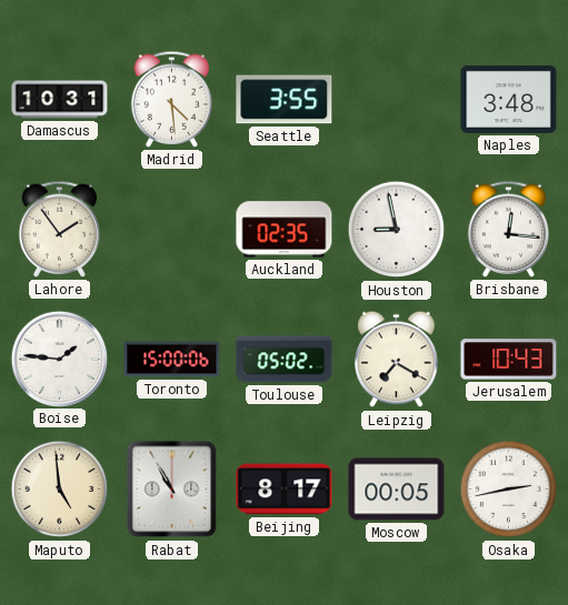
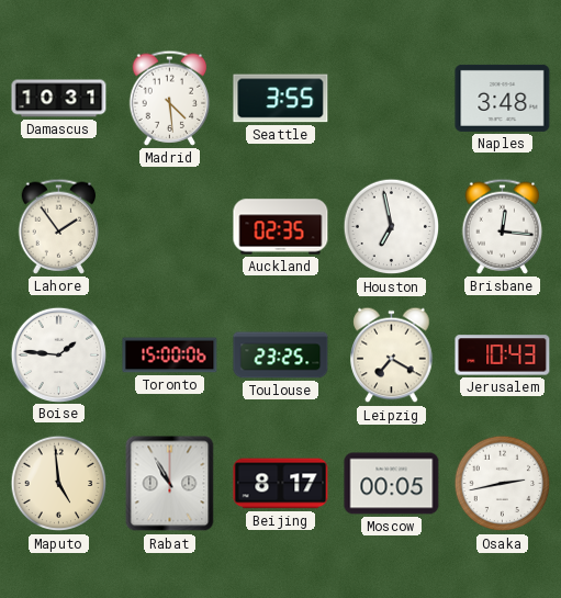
Houston: 8:58 -> 6:58 (392, 227)
Toulouse: 05:02 -> 23:25 (281, 356)
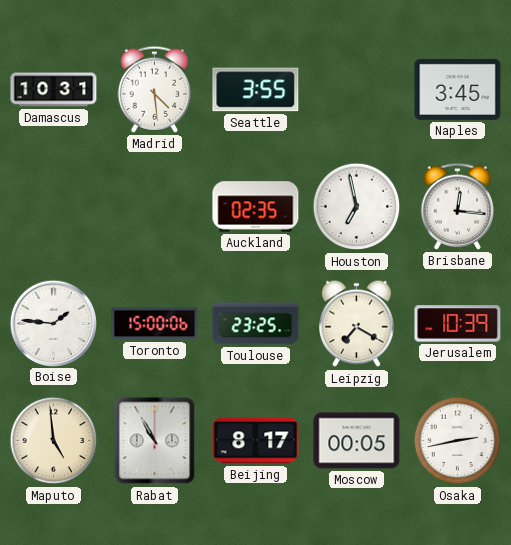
Naples: 3:48 -> 3:45 (458, 89)
Lahore: 1:54 -> none (59, 226)
Jerusalem: 10:43 -> 10:39 (458, 324)
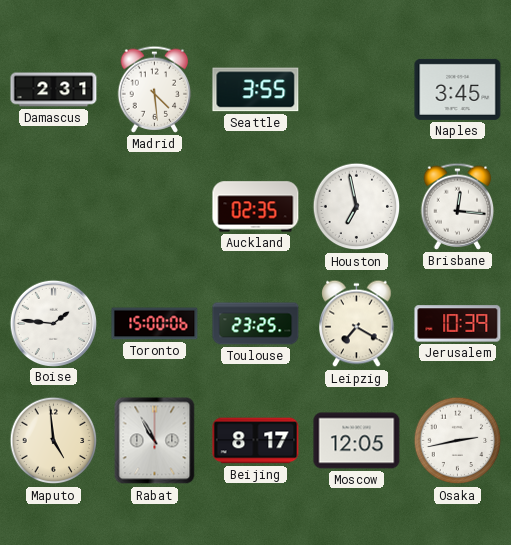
Damascus: 10:31 -> 2:31 (54, 90)
Moscow: 00:05 -> 12:05 (357, 441)
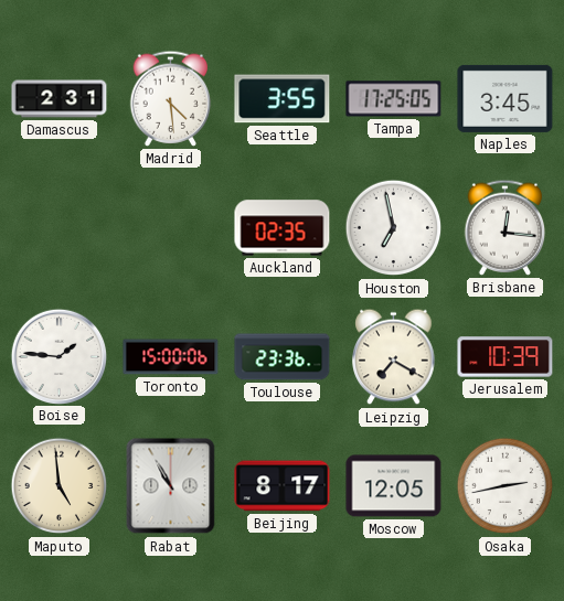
Tampa: none -> 17:25 (394, 99)
Toulouse: 23:25 -> 23:36 (283, 357)
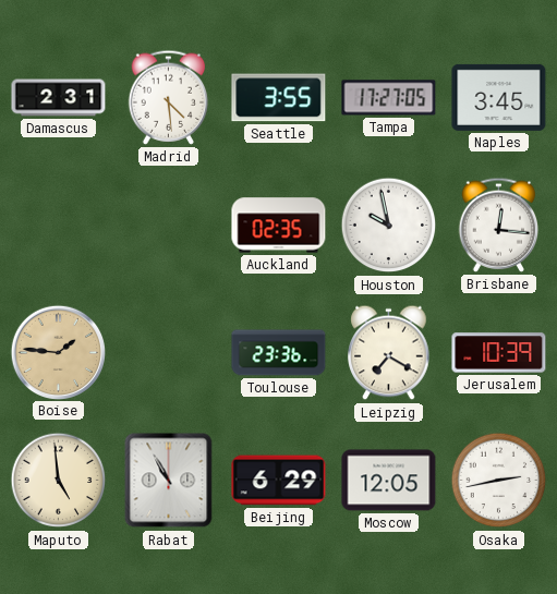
Tampa: 17:25 -> 17:27 (389, 98)
Houston: 6:58 -> 9:58 (389, 226)
Boise dial: white -> champagne (58, 352)
Toronto: 15:00 -> none (171, 357)
Beijing: 8:17 -> 6:29 (279, 481)
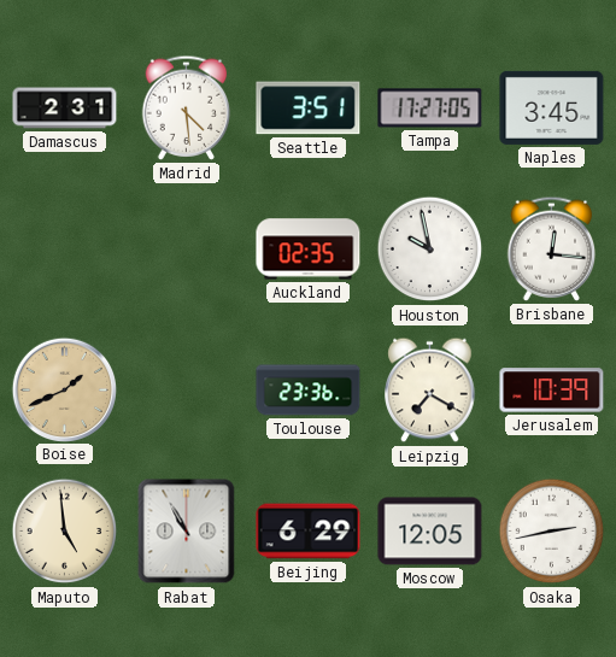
Seattle: 3:55 -> 3:51 (309, 108)
Boise: 1:46 -> 1:41 (64, 389)
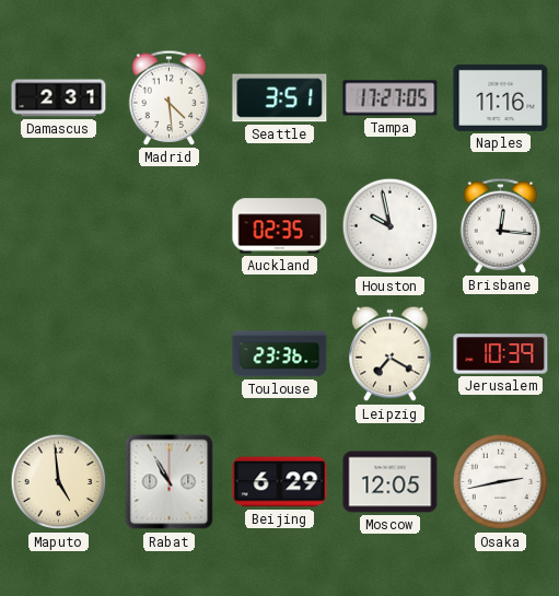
Naples: 3:45 -> 11:16 (501, 97)
Boise: 1:41 -> none (64, 389)
